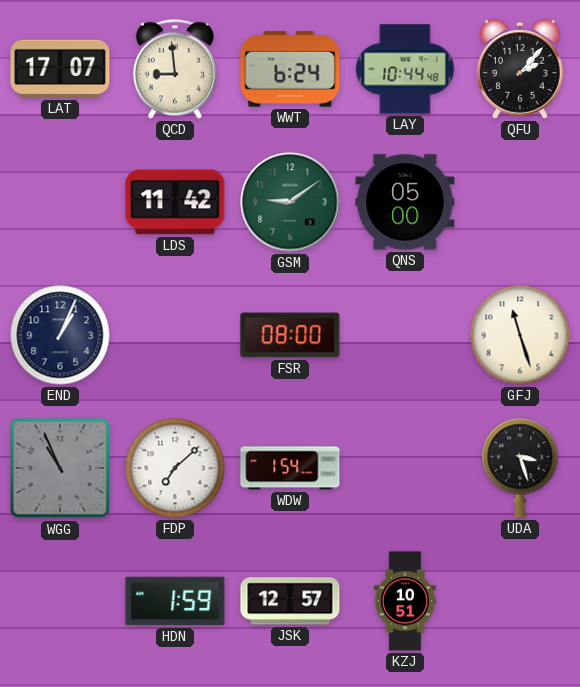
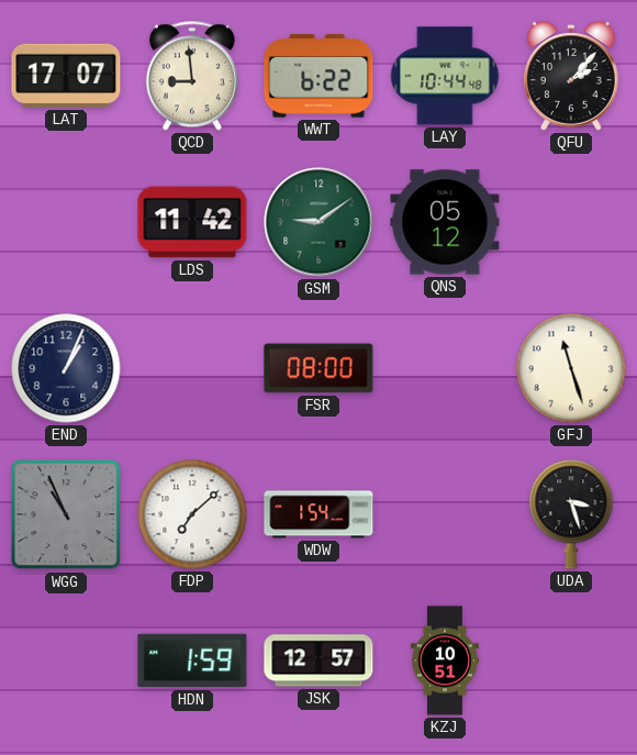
WWT: 6:24 -> 6:22 (318, 76)
QNS: 05:00 -> 05:12 (445, 222)
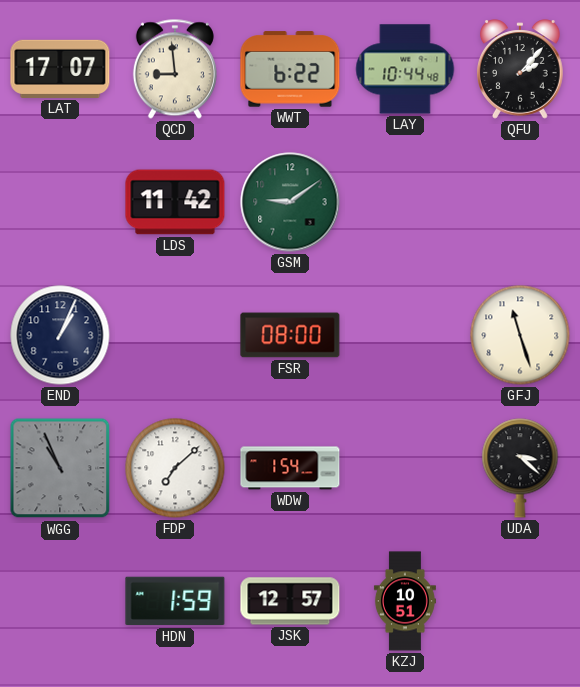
QNS: 05:12 -> none (445, 222)
UDA: 3:27 -> 3:22 (520, 468)
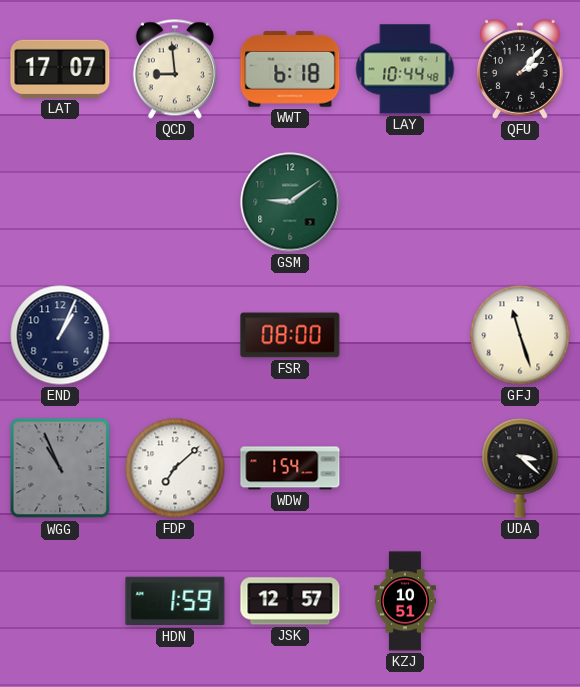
WWT: 6:22 -> 6:18 (290, 69)
LDS: 11:42 -> none (175, 202)
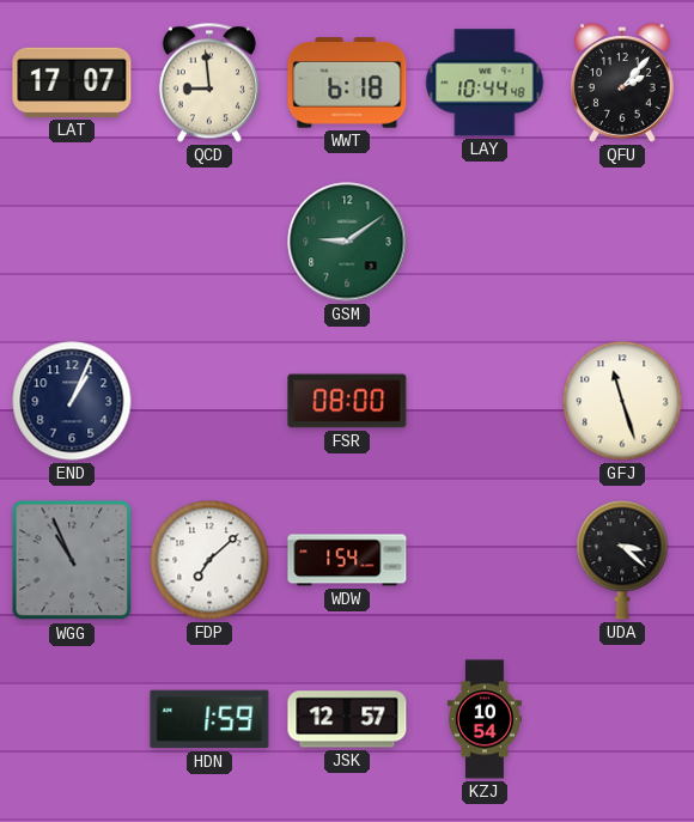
KZJ: 10:51 -> 10:54 (485, 719)
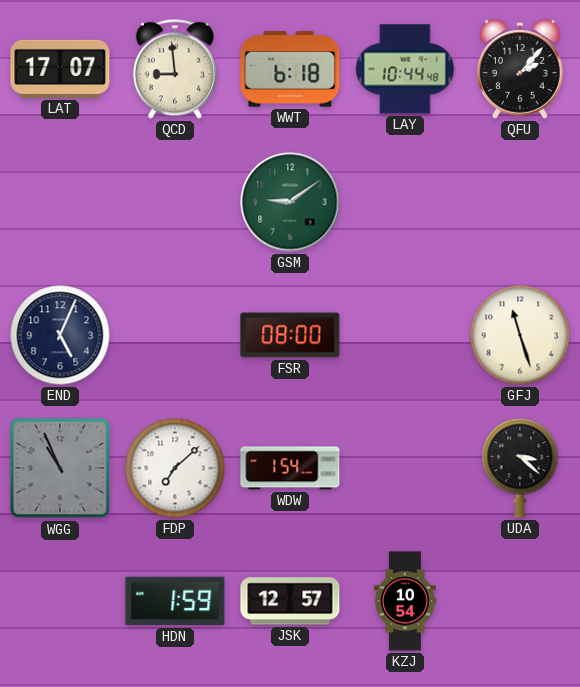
END: 1:04 -> 5:04 (60, 335)
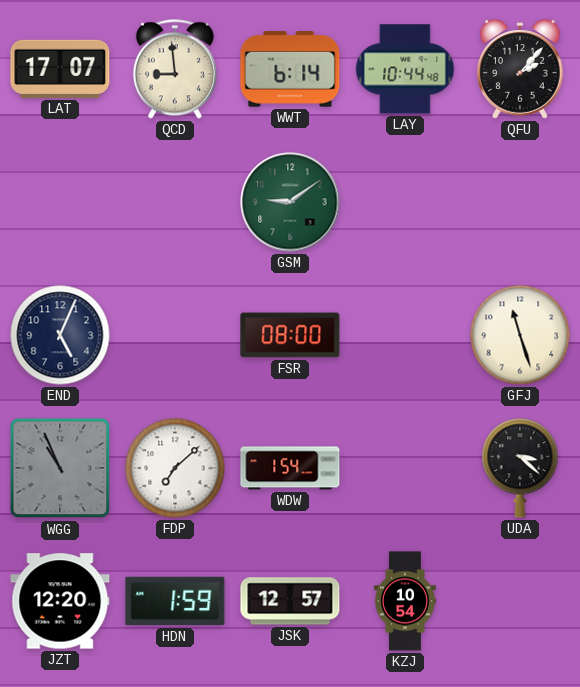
WWT: 6:18 -> 6:14 (290, 69)
JZT: none -> 12:20 (60, 601)
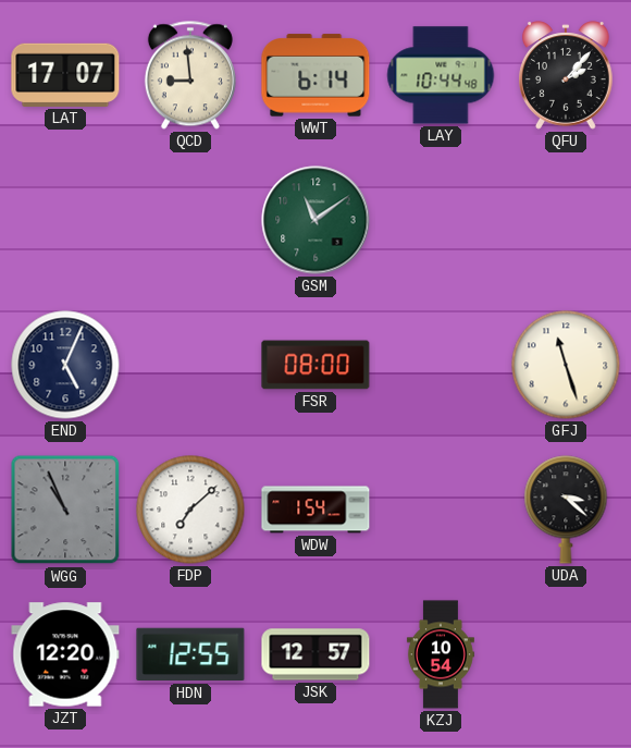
GSM: 9:09 -> 11:09 (315, 220)
HDN: 1:59 -> 12:55 (190, 654)
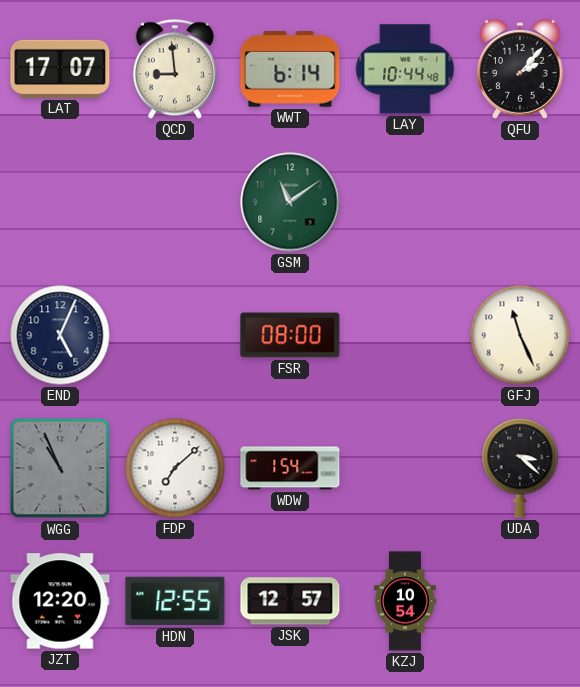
GFJ: 11:27 -> 11:26 (520, 335)
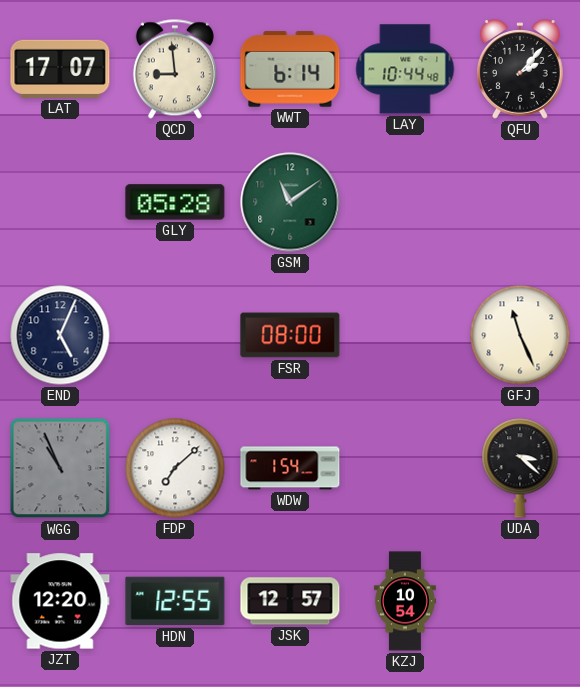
GLY: none -> 05:28 (175, 202)
